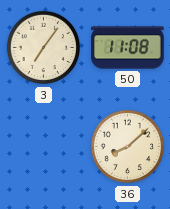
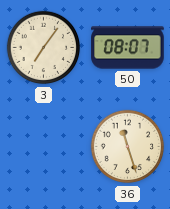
50: 11:08 -> 08:07 (128, 48)
36: 8:08 -> 11:27 (128, 147)
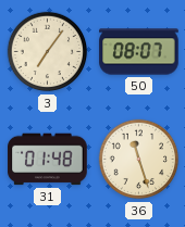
31: none -> 01:48 (48, 160)
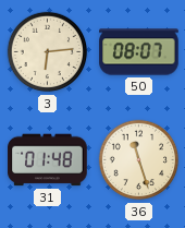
3: 7:06 -> 6:14 (48, 52)
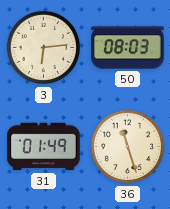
50: 08:07 -> 08:03 (128, 48)
31: 01:48 -> 01:49 (44, 147)
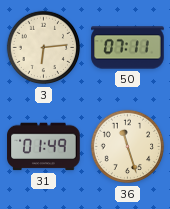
50: 08:03 -> 07:11 (128, 48)
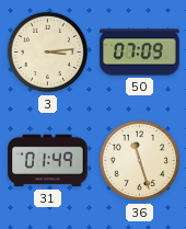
3: 6:14 -> 3:14 (48, 53)
50: 07:11 -> 07:09 (140, 53)
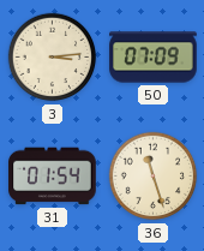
31: 01:49 -> 01:54 (53, 177)
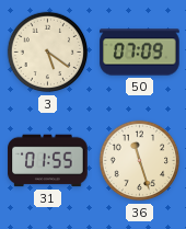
3: 3:14 -> 5:21 (48, 53)
31: 01:54 -> 01:55 (48, 161)
